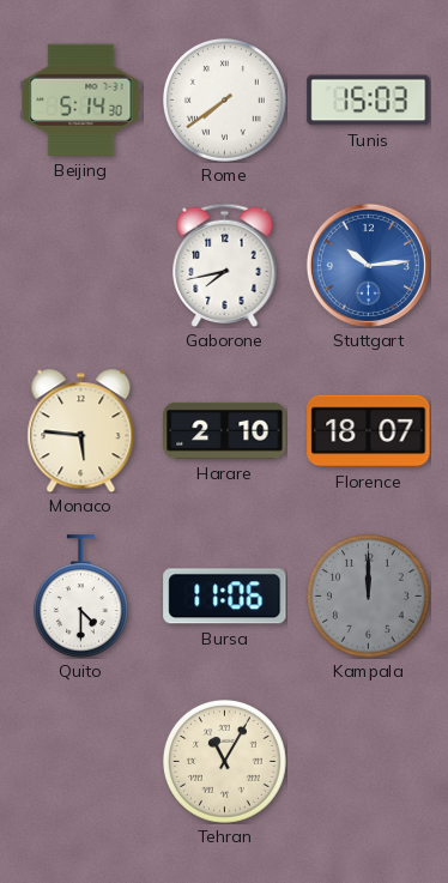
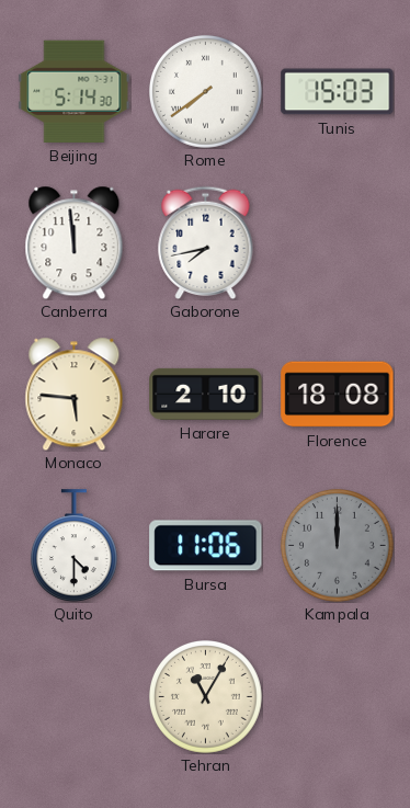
Canberra: none -> 11:59 (75, 242)
Stuttgart: 10:14 -> none (368, 265)
Florence: 18:07 -> 18:08 (338, 395)
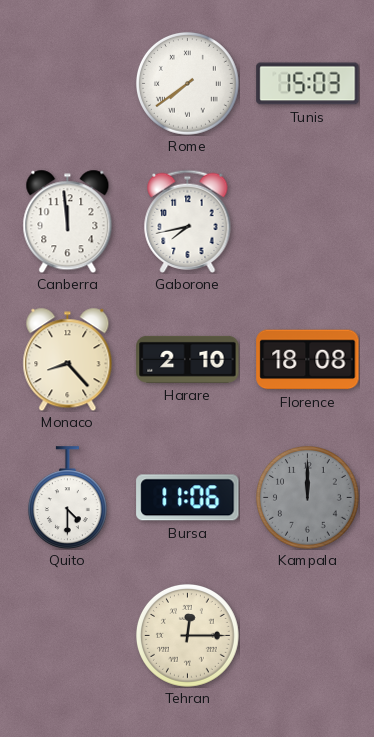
Beijing: 5:14 -> none (75, 91)
Monaco: 5:46 -> 8:23 (68, 359)
Tehran: 11:05 -> 12:15 (188, 636)
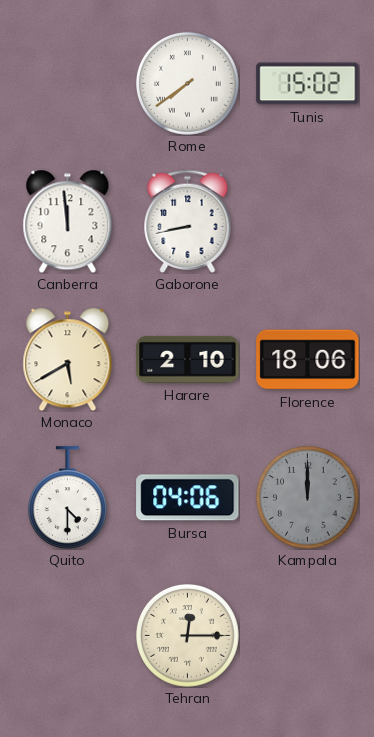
Tunis: 15:03 -> 15:02 (308, 84)
Gaborone: 7:43 -> 8:43 (188, 221)
Monaco: 8:23 -> 5:40 (68, 359)
Florence: 18:08 -> 18:06 (308, 360)
Bursa: 11:06 -> 04:06 (188, 498)
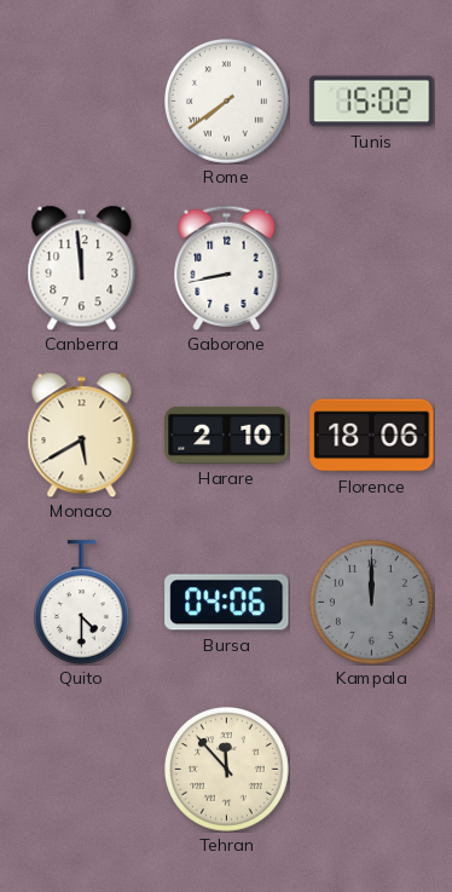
Tehran: 12:15 -> 11:53 (227, 770)
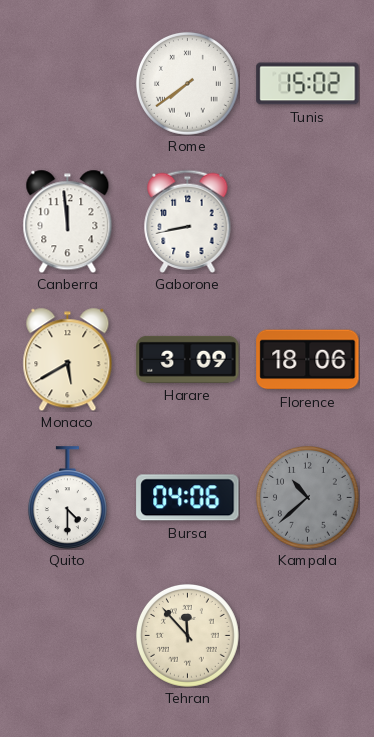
Harare: 2:10 -> 3:09 (188, 359)
Kampala: 12:00 -> 10:38 (308, 498)
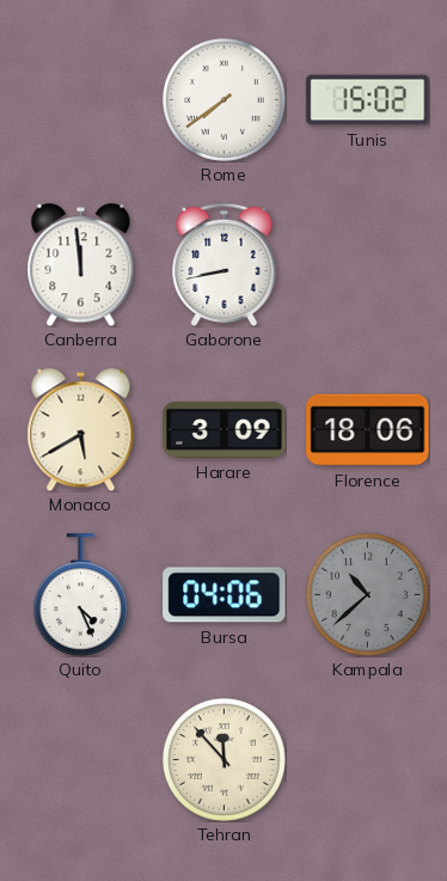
Quito: 4:30 -> 4:26 (80, 594)
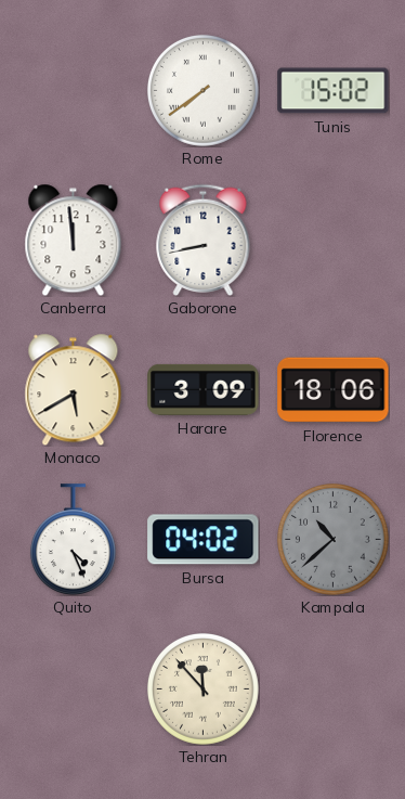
Bursa: 04:06 -> 04:02 (204, 540)
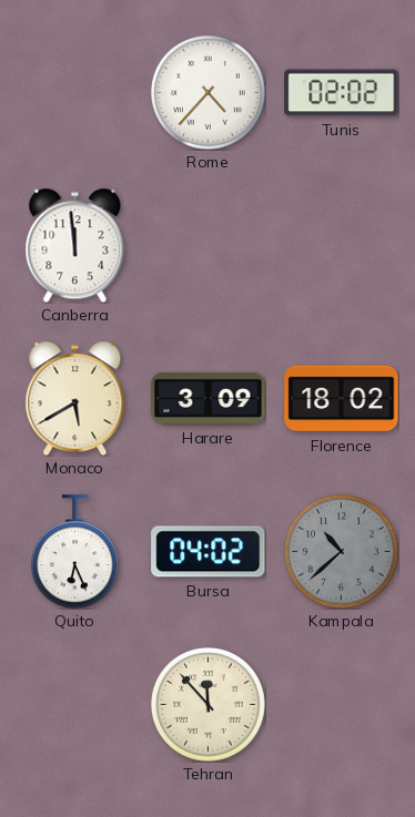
Rome: 7:39 -> 4:37 (209, 93)
Tunis: 15:02 -> 02:02 (342, 93)
Gaborone: 8:43 -> none (204, 240)
Florence: 18:06 -> 18:02 (342, 399)
Quito: 4:26 -> 6:26 (74, 551)
